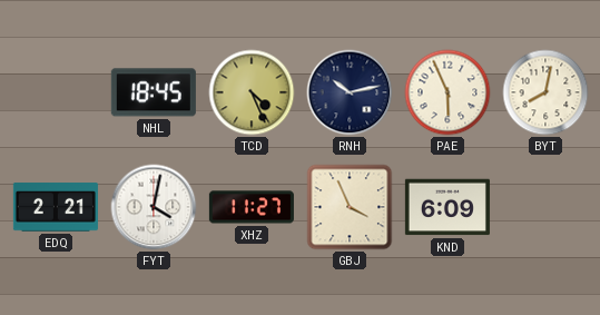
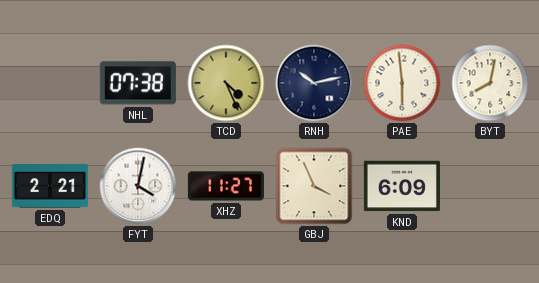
NHL: 18:45 -> 07:38 (138, 83)
PAE: 5:56 -> 5:59 (402, 83)
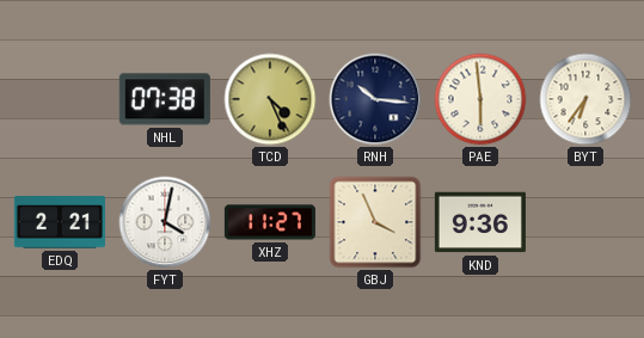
RNH: 10:13 -> 10:16 (375, 99)
BYT: 8:02 -> 6:36 (585, 99)
KND: 6:09 -> 9:36 (480, 222)
